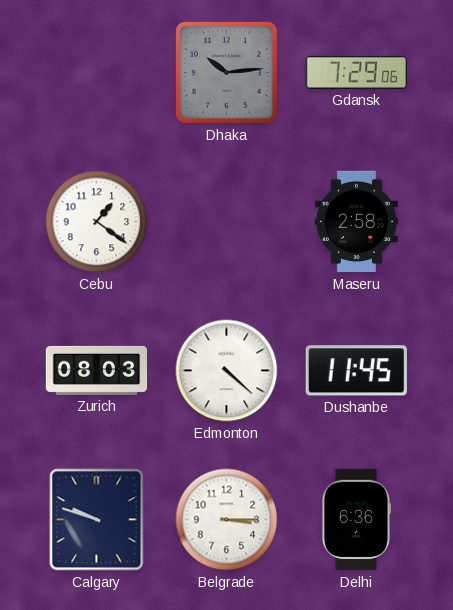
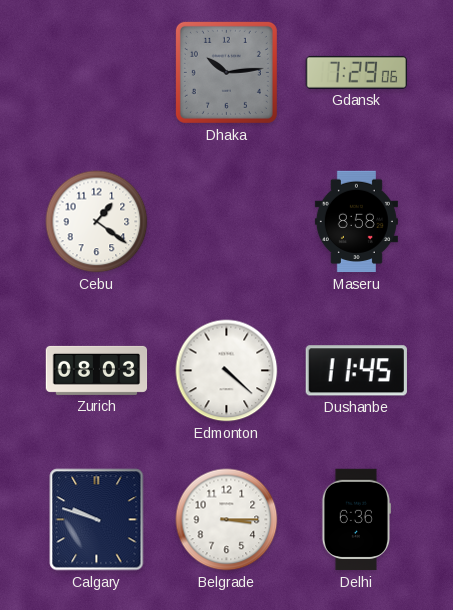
Maseru: 2:58 -> 8:58 (356, 222)
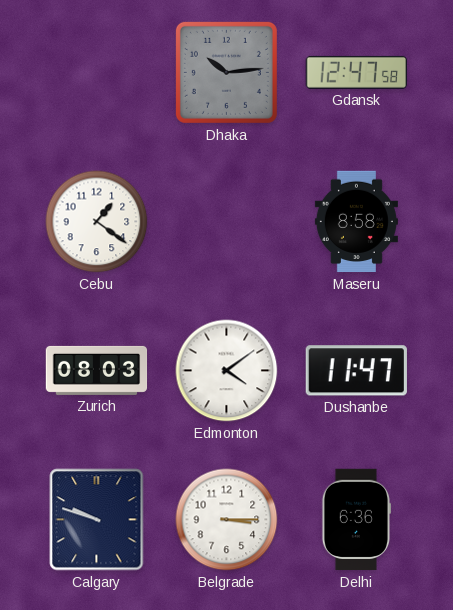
Gdansk: 7:29 -> 12:47 (356, 72)
Edmonton: 4:22 -> 4:09 (227, 371)
Dushanbe: 11:45 -> 11:47 (356, 371)
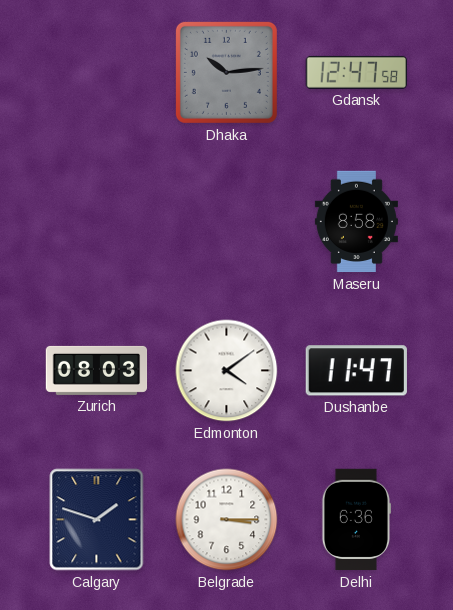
Cebu: 1:21 -> none (97, 222)
Calgary: 9:48 -> 1:48 (97, 520)
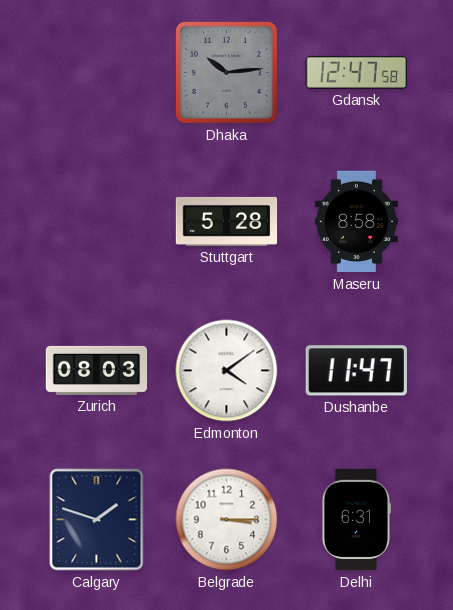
Stuttgart: none -> 5:28 (227, 221)
Delhi: 6:36 -> 6:31 (356, 520)
